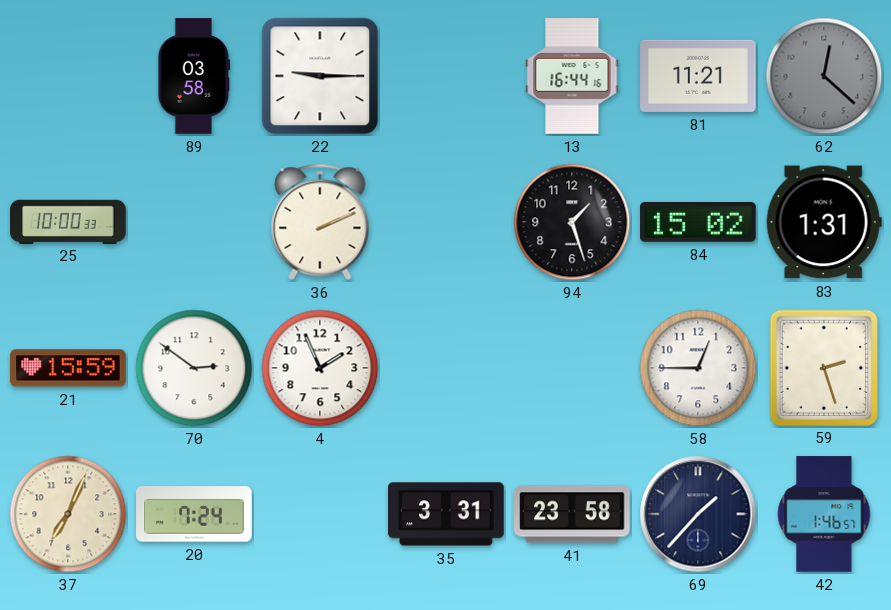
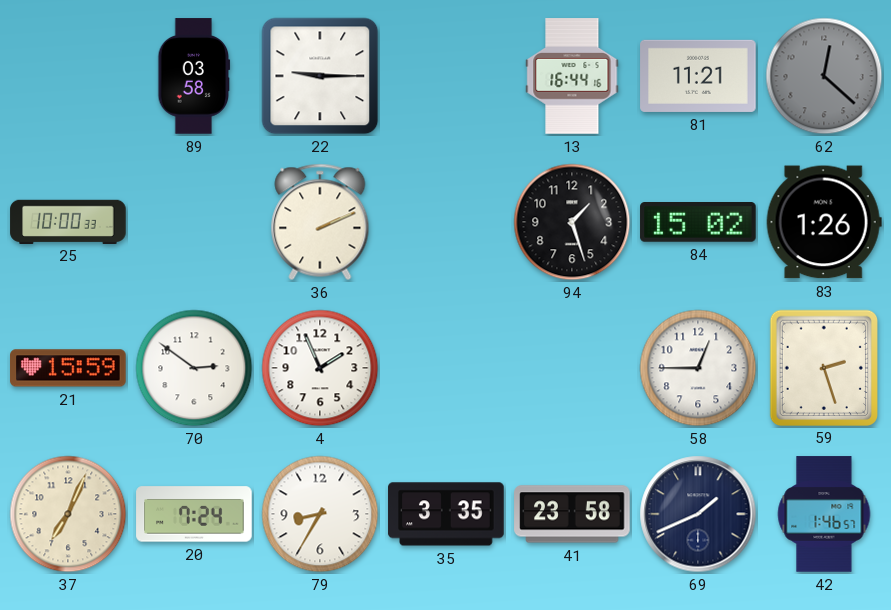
83: 1:31 -> 1:26 (824, 222)
79: none -> 8:35 (320, 514)
35: 3:31 -> 3:35 (446, 514)
69: 1:37 -> 1:41 (698, 514)
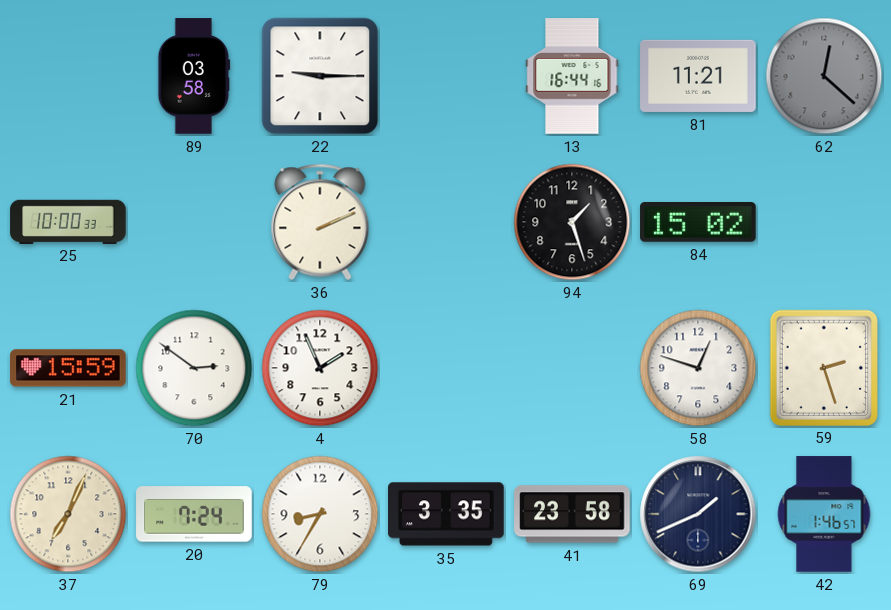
83: 1:26 -> none (824, 222)
58: 12:45 -> 12:48 (698, 368)
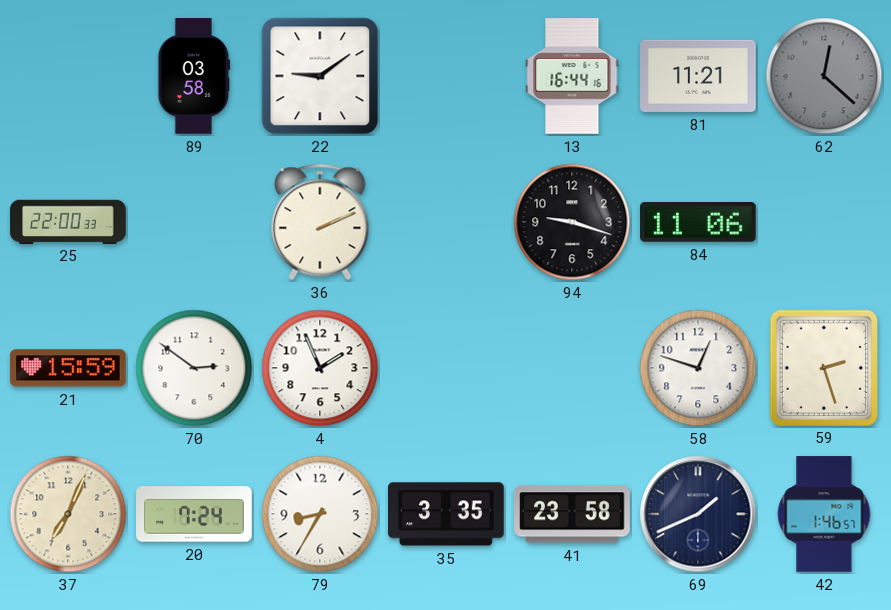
22: 9:15 -> 9:09 (320, 76)
25: 10:00 -> 22:00 (68, 221)
94: 1:27 -> 9:18 (572, 222)
84: 15:02 -> 11:06 (698, 223)
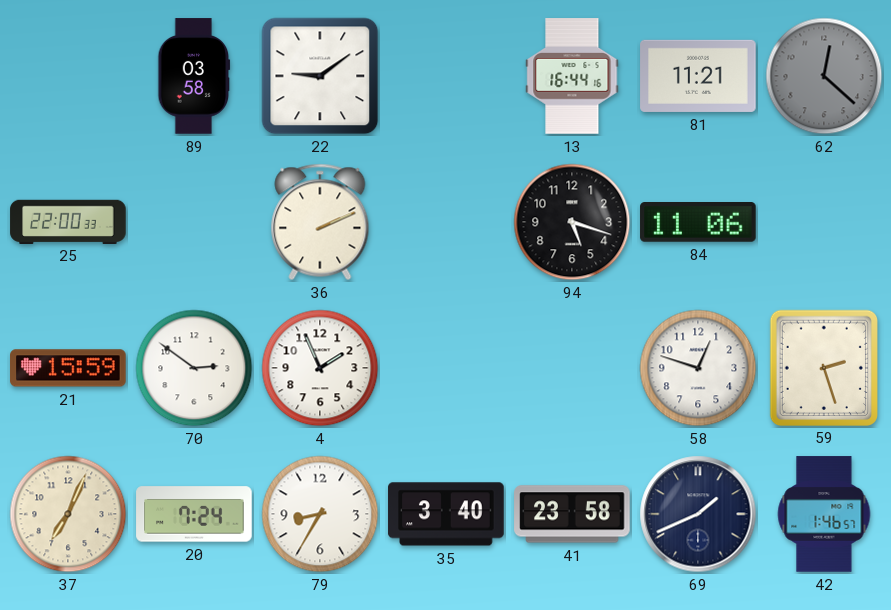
94: 9:18 -> 5:18 (572, 222)
35: 3:35 -> 3:40 (446, 514)
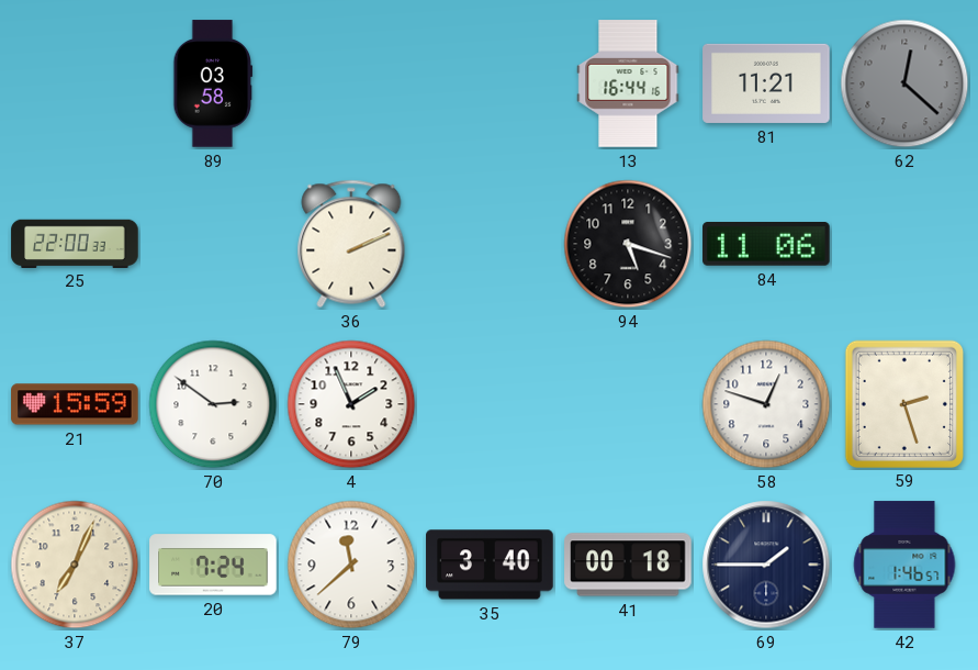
22: 9:09 -> none (320, 76)
79: 8:35 -> 11:38 (351, 565)
41: 23:58 -> 00:18 (628, 565)
69: 1:41 -> 1:45 (766, 565)
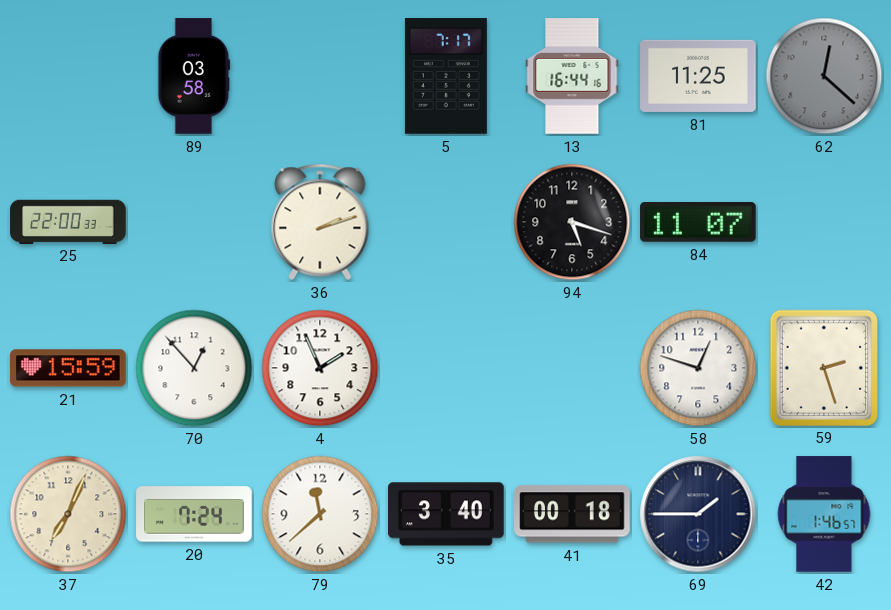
5: none -> 7:17 (446, 76)
81: 11:21 -> 11:25 (698, 76)
36: 2:11 -> 2:12 (320, 222)
84: 11:06 -> 11:07 (698, 223)
70: 2:51 -> 12:53 (194, 368)
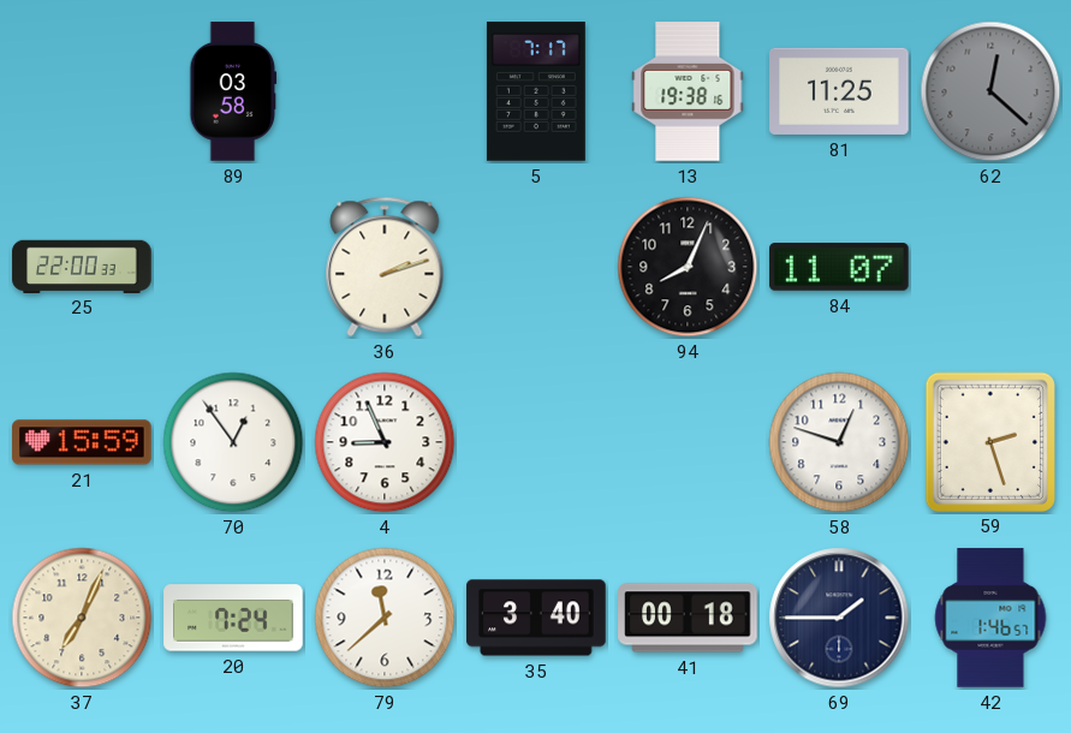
13: 16:44 -> 19:38 (688, 91)
94: 5:18 -> 8:04 (688, 267)
70: 12:53 -> 12:54 (233, 442)
4: 1:56 -> 8:56 (385, 442)
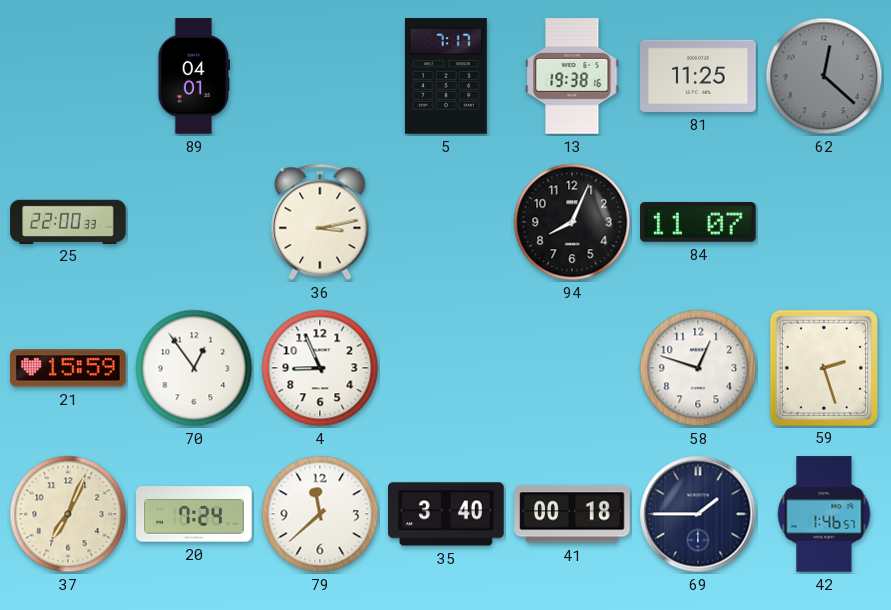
89: 03:58 -> 04:01 (194, 76)
36: 2:12 -> 3:13 (320, 222)
